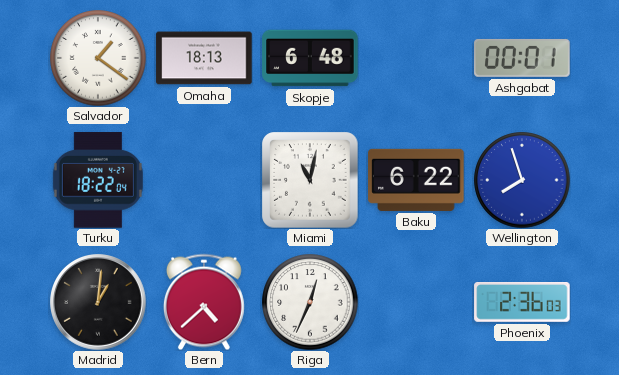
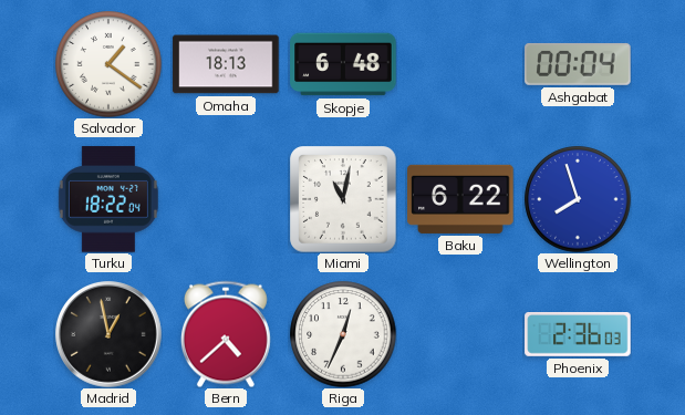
Ashgabat: 00:01 -> 00:04 (578, 64)
Madrid: 1:01 -> 12:58 (110, 335)
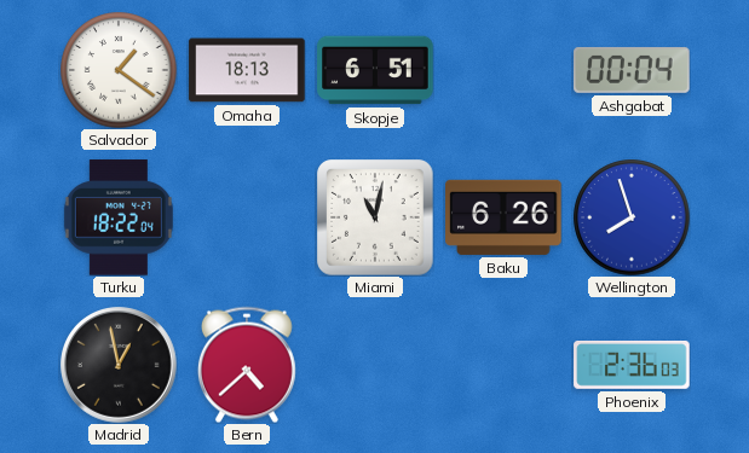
Skopje: 6:48 -> 6:51 (375, 70)
Baku: 6:22 -> 6:26 (503, 217)
Riga: 12:34 -> none (343, 334)
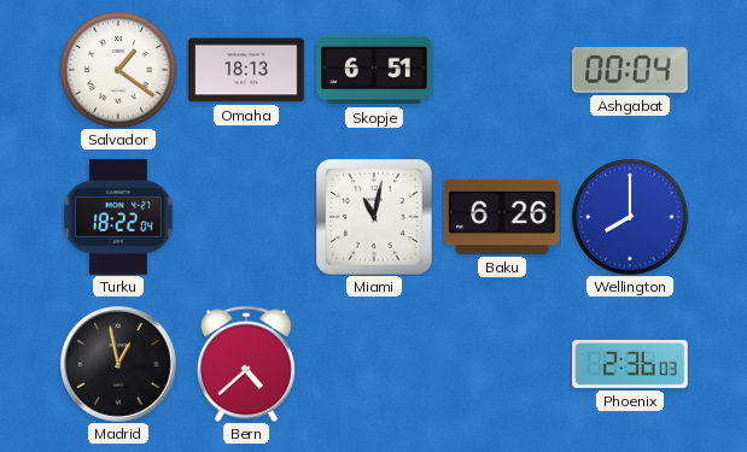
Wellington: 7:57 -> 8:00 (630, 217)
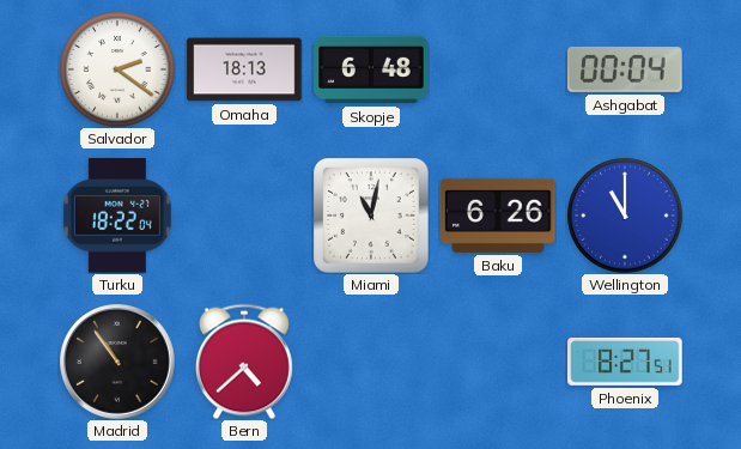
Salvador: 1:21 -> 2:21 (117, 69)
Skopje: 6:51 -> 6:48 (371, 69)
Wellington: 8:00 -> 11:00 (625, 216)
Madrid: 12:58 -> 10:54 (119, 363)
Phoenix: 2:36 -> 8:27 (625, 363)
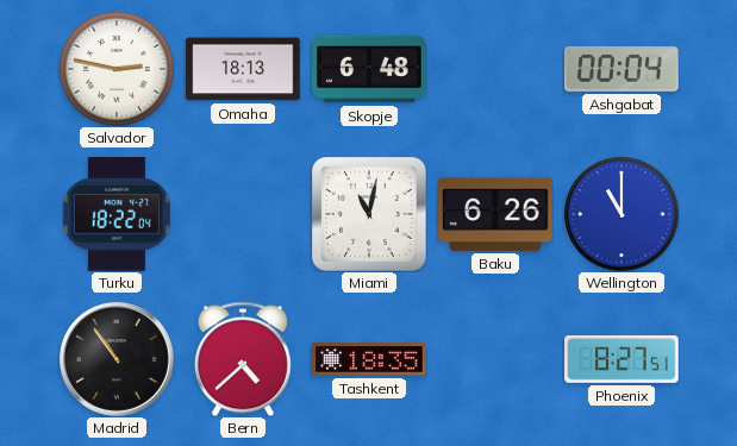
Salvador: 2:21 -> 2:47 (117, 69)
Tashkent: none -> 18:35 (369, 359)
